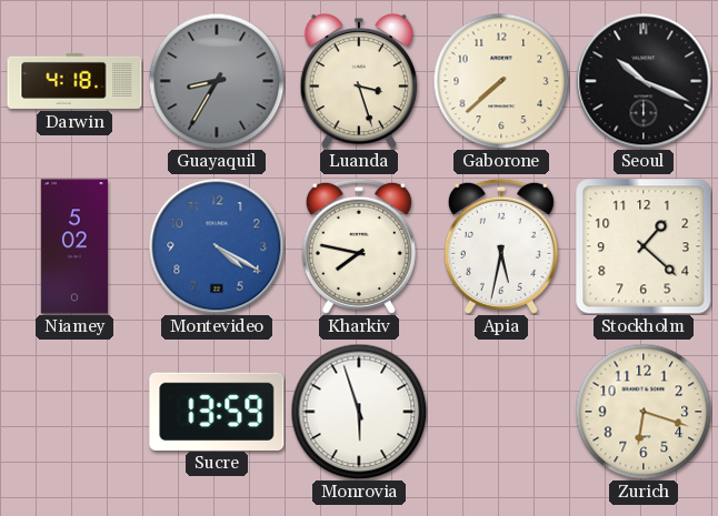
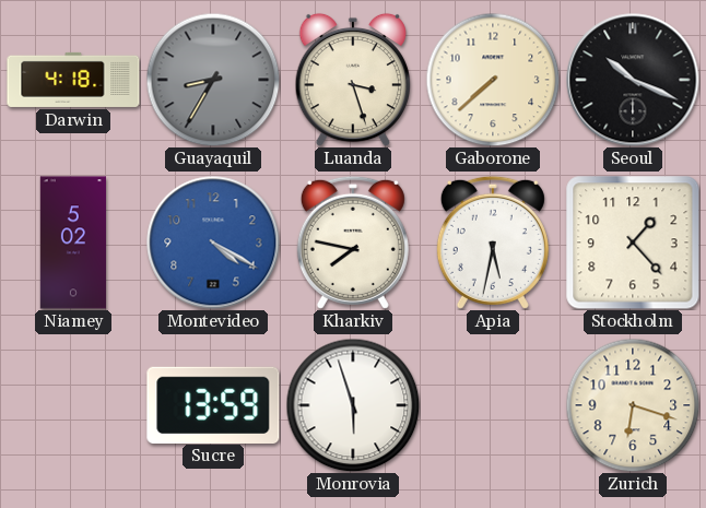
Stockholm: 1:22 -> 1:23 (633, 243)
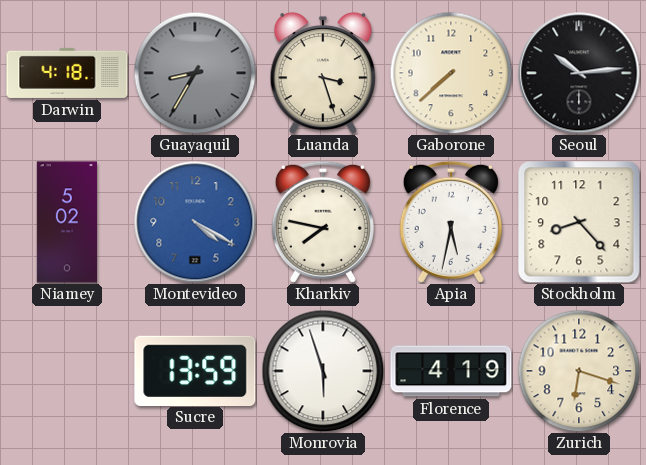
Seoul: 10:19 -> 10:14 (579, 73)
Stockholm: 1:23 -> 8:23 (579, 222)
Florence: none -> 4:19 (451, 371)
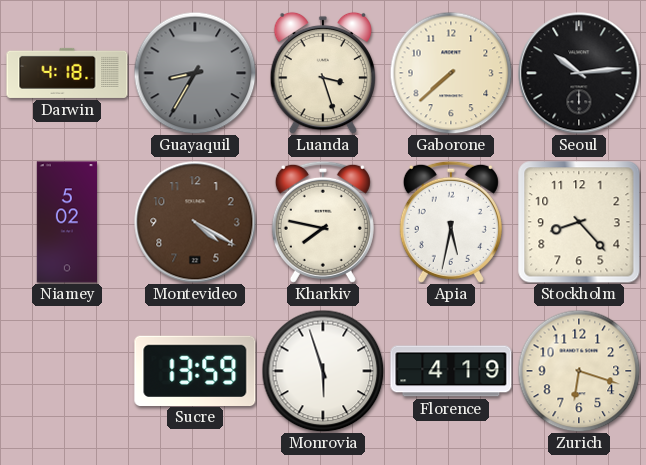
Montevideo dial: blue -> brown (195, 222)
